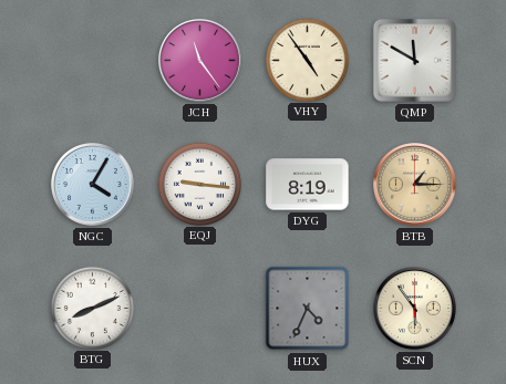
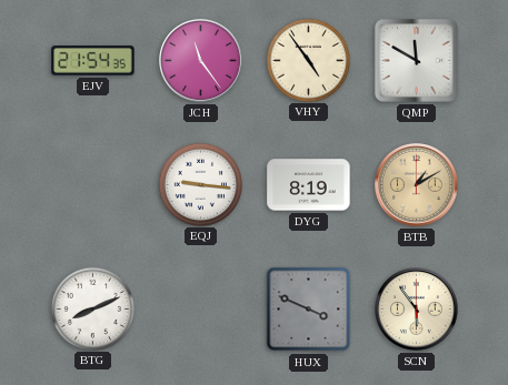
EJV: none -> 21:54 (93, 61)
NGC: 4:05 -> none (93, 185)
BTB: 1:15 -> 1:10 (417, 185)
HUX: 4:34 -> 3:49 (309, 310)
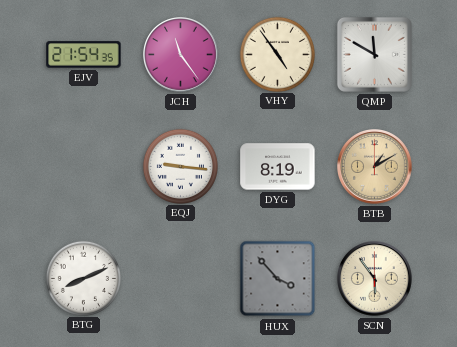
HUX: 3:49 -> 3:53 (278, 279)
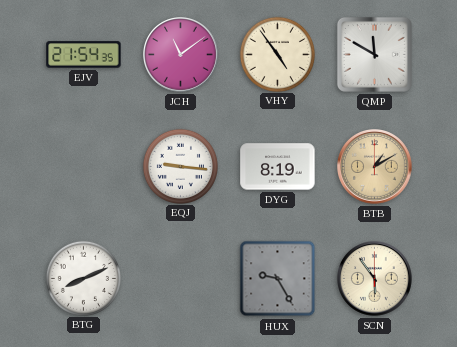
JCH: 11:24 -> 11:09 (181, 55)
HUX: 3:53 -> 9:25 (278, 279)
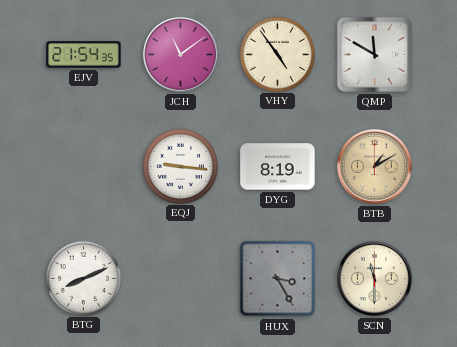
HUX: 9:25 -> 3:25 (278, 279)
SCN: 5:54 -> 11:30 (375, 279)
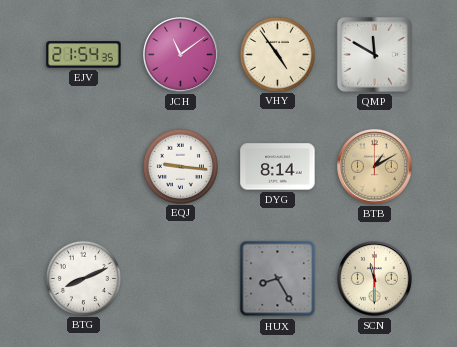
DYG: 8:19 -> 8:14 (278, 167)
HUX: 3:25 -> 8:25 (278, 279)
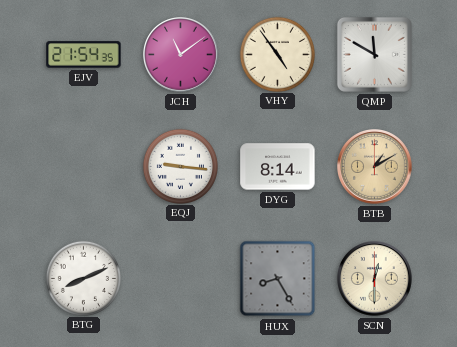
SCN: 11:30 -> 12:30 (375, 279)
